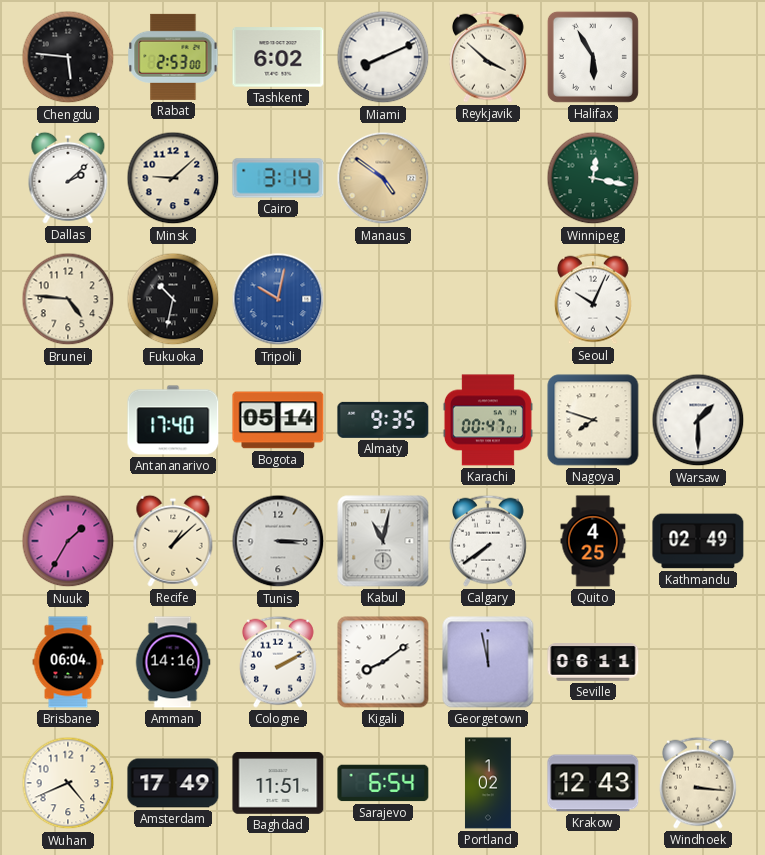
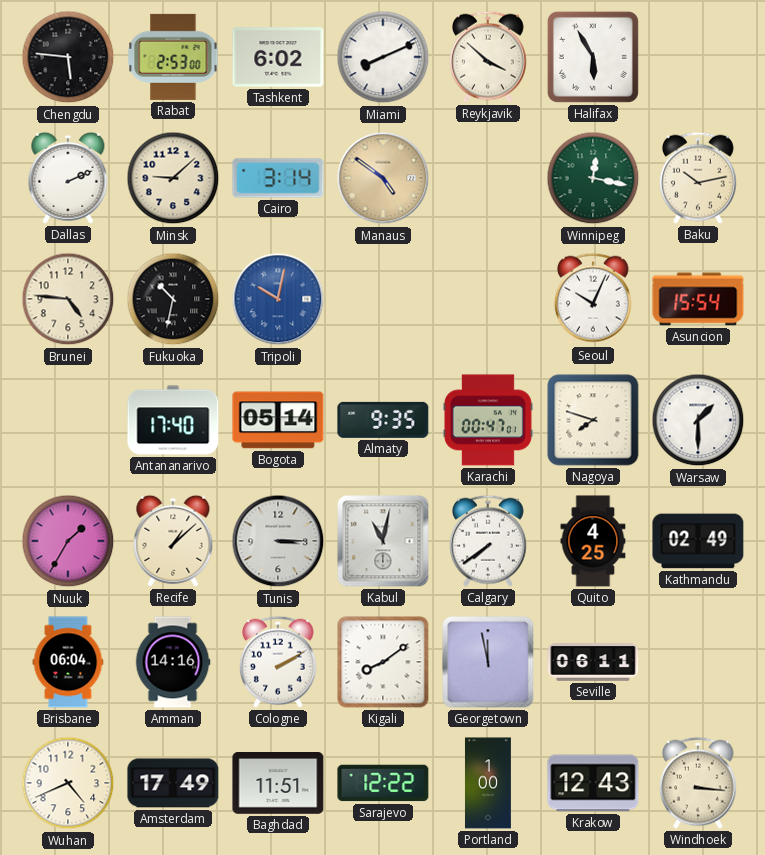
Dallas: 2:08 -> 2:11 (68, 178)
Baku: none -> 10:13 (698, 178)
Asuncion: none -> 15:54 (698, 299)
Sarajevo: 6:54 -> 12:22 (383, 783)
Portland: 1:02 -> 1:00 (488, 783)
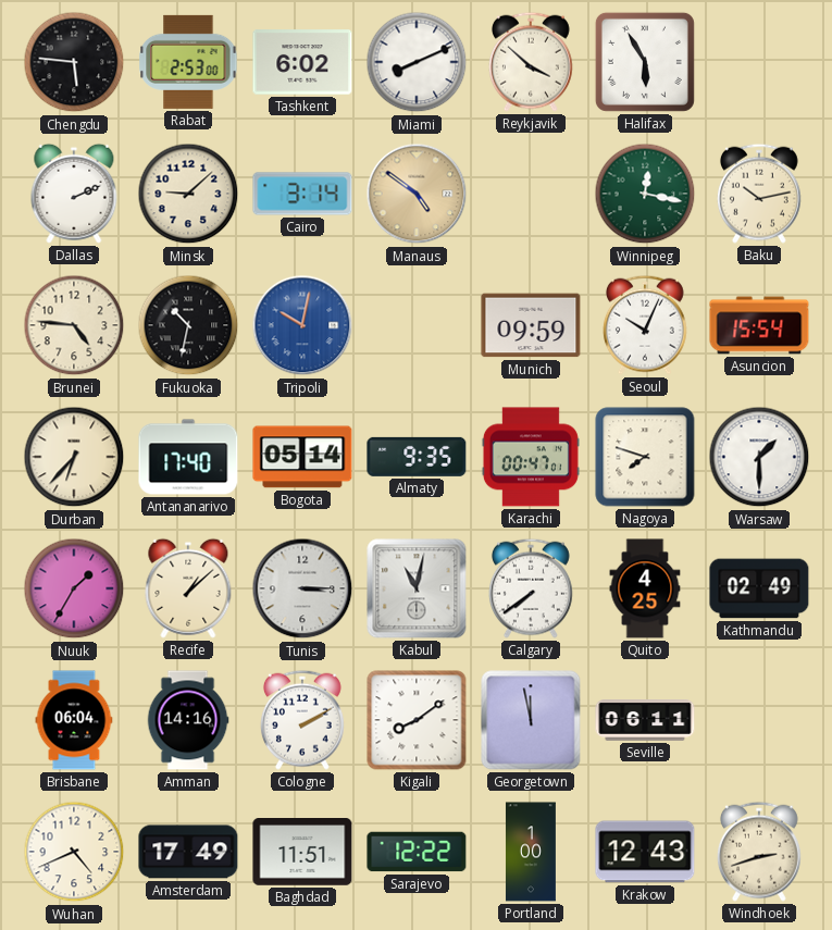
Munich: none -> 09:59 (531, 325)
Durban: none -> 6:37 (74, 457)
Windhoek: 3:16 -> 2:42 (759, 852)
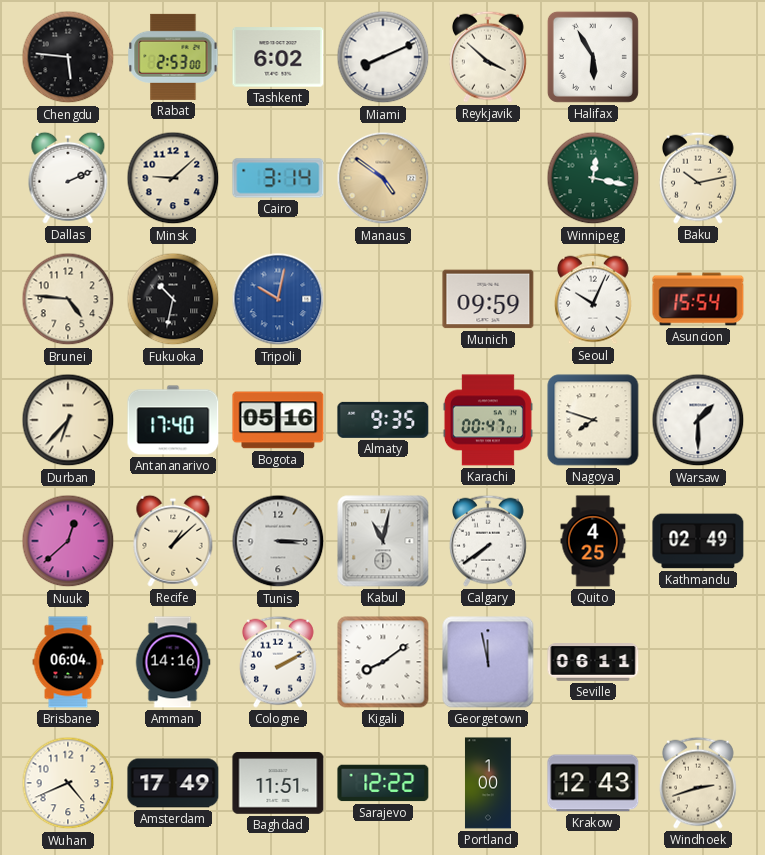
Bogota: 05:14 -> 05:16 (278, 420)
Nuuk: 1:35 -> 12:38 (68, 541)
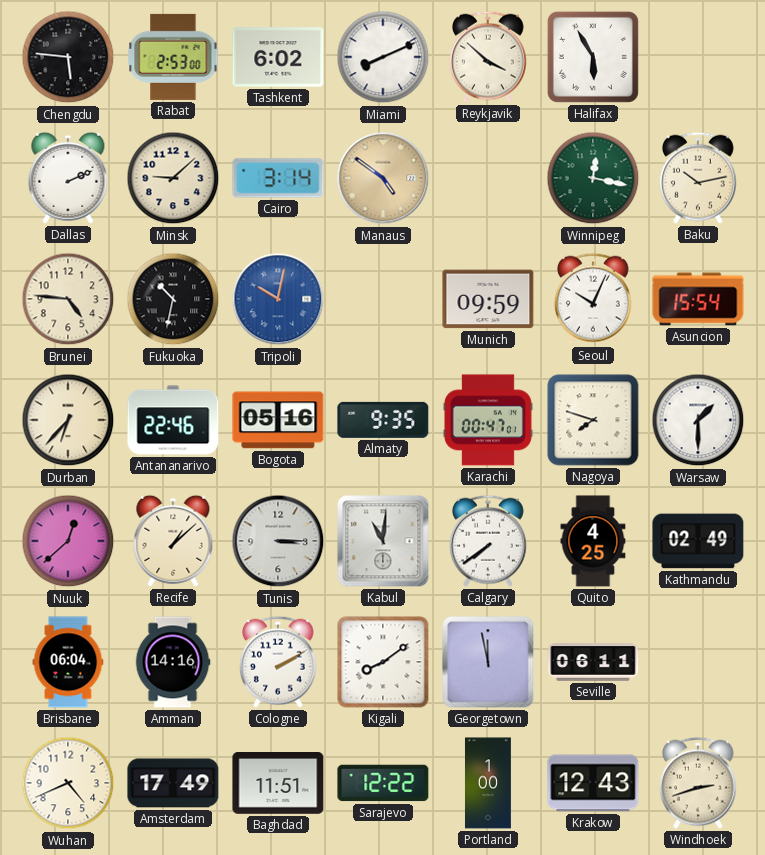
Antananarivo: 17:40 -> 22:46 (173, 420)
Kabul: 11:02 -> 11:01 (383, 541)
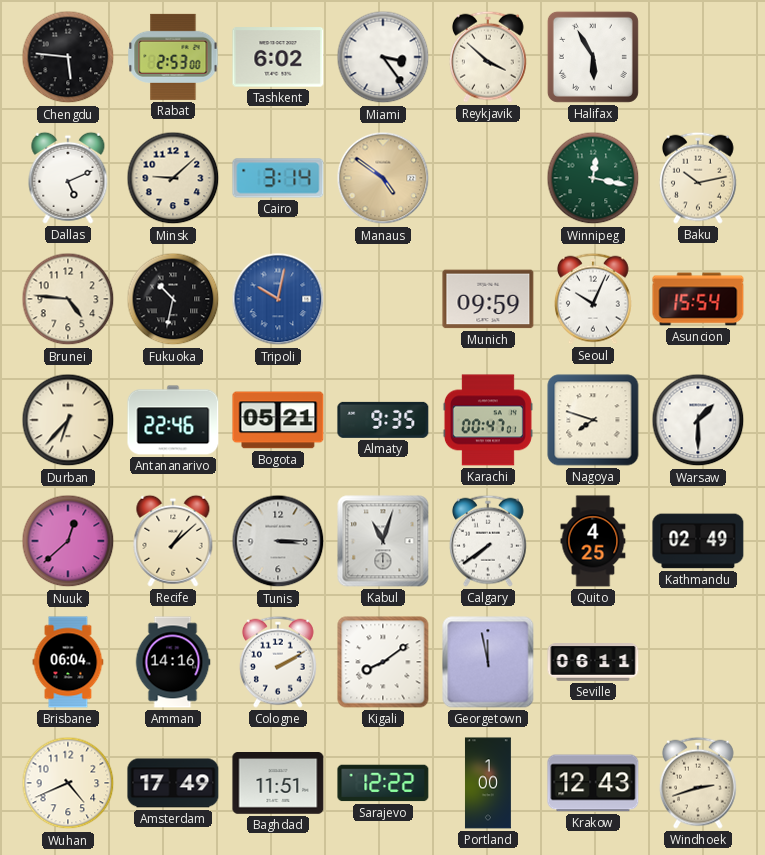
Miami: 8:11 -> 3:24 (383, 57)
Dallas: 2:11 -> 5:11 (68, 178)
Bogota: 05:16 -> 05:21 (278, 420)
Kabul: 11:01 -> 11:03 (383, 541)
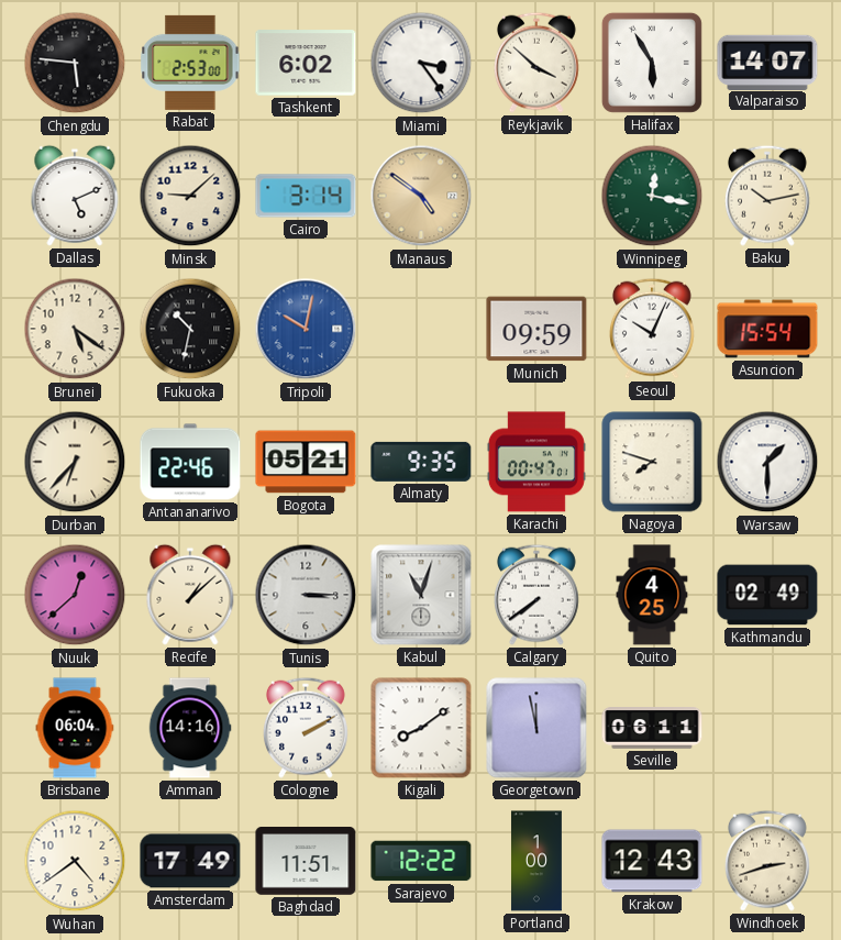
Valparaiso: none -> 14:07 (767, 62)
Brunei: 4:46 -> 5:21 (75, 329)
Wuhan: 4:41 -> 4:39 (75, 861)
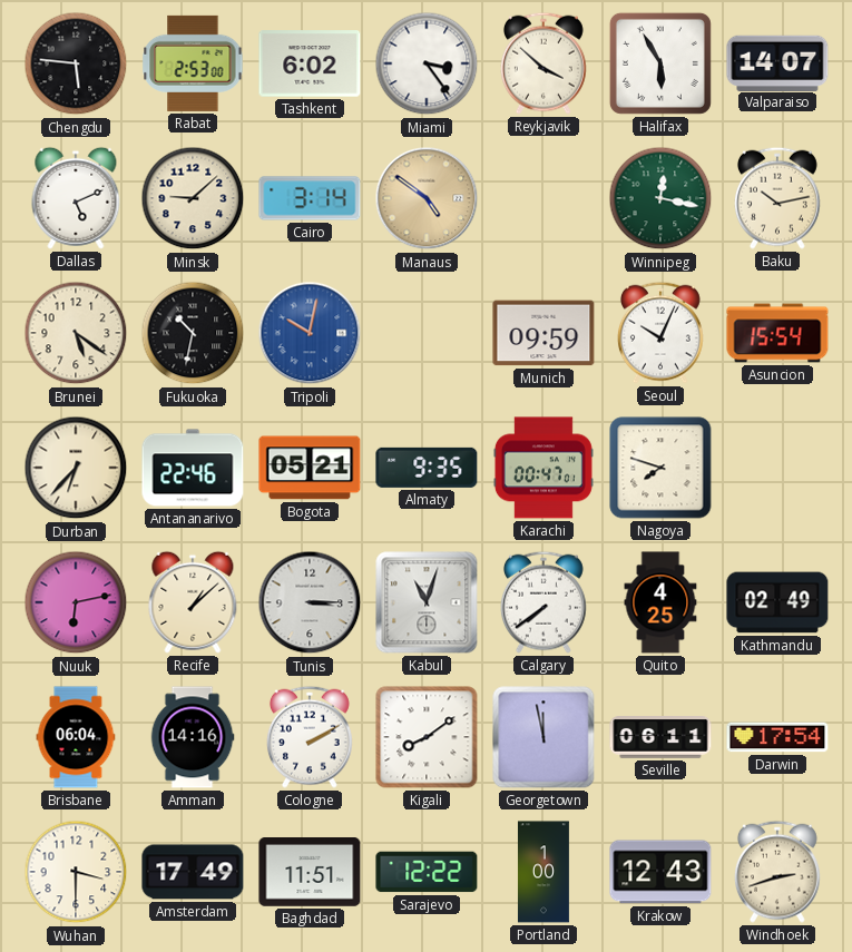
Warsaw: 1:30 -> none (767, 462)
Nuuk: 12:38 -> 6:13 (76, 602)
Darwin: none -> 17:54 (777, 737)
Wuhan: 4:39 -> 3:30 (76, 872)
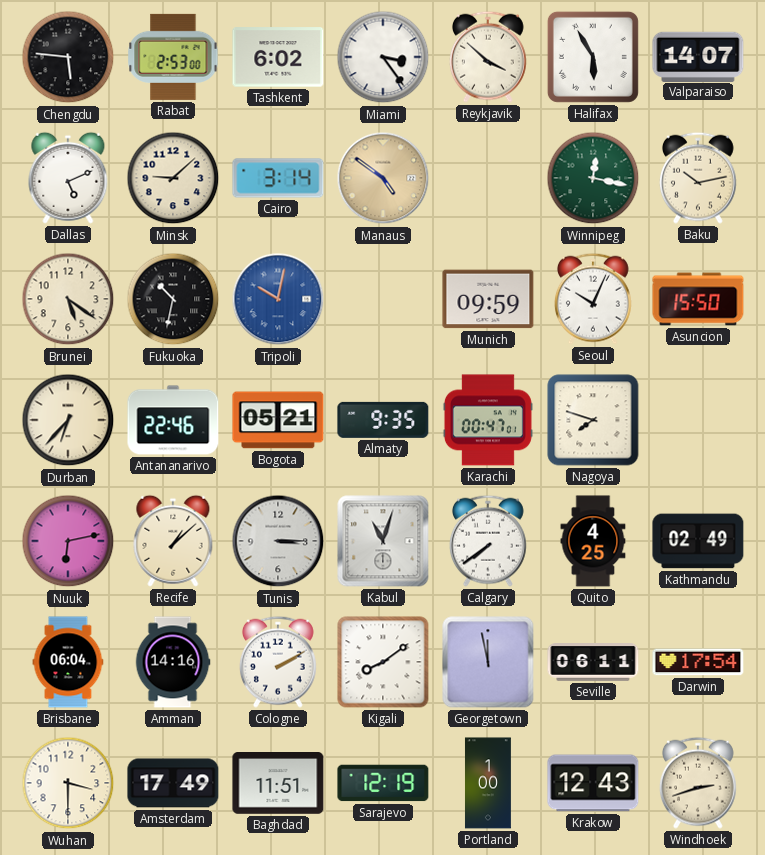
Asuncion: 15:54 -> 15:50 (698, 299)
Sarajevo: 12:22 -> 12:19 (383, 783)
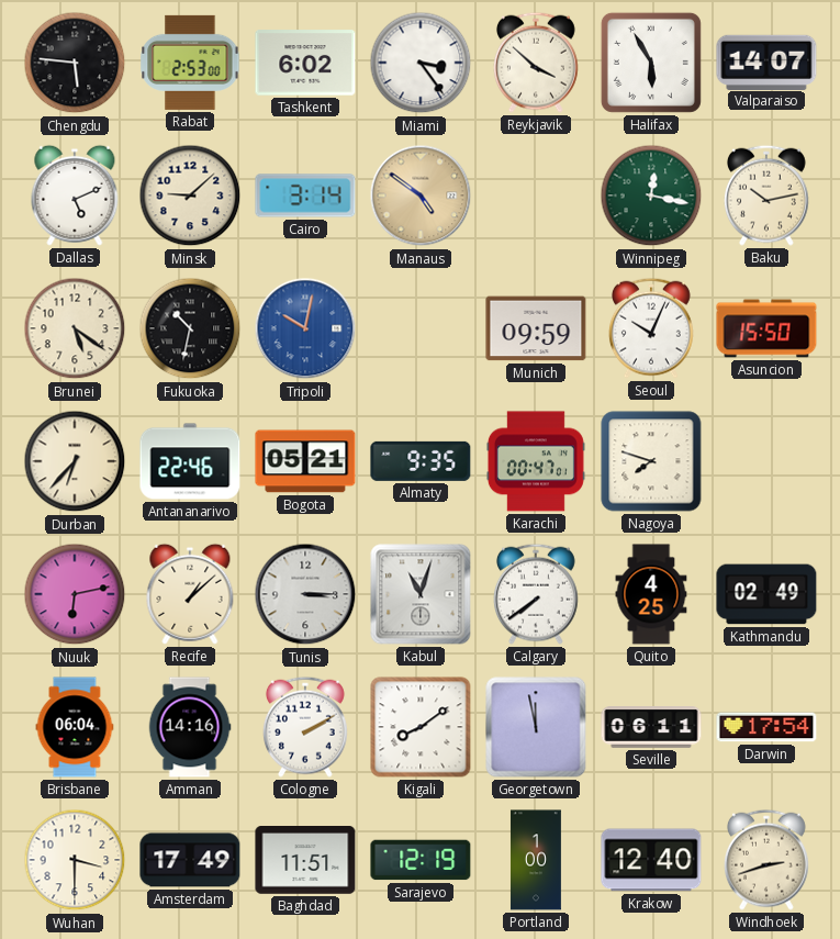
Krakow: 12:43 -> 12:40 (651, 860)
